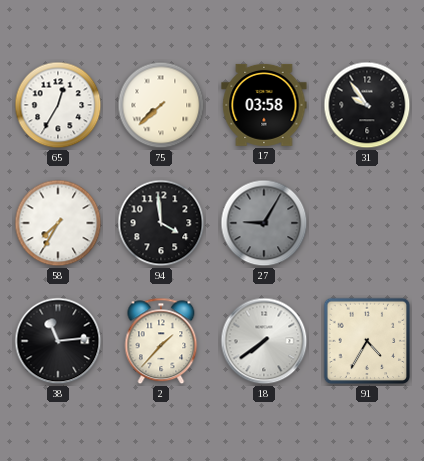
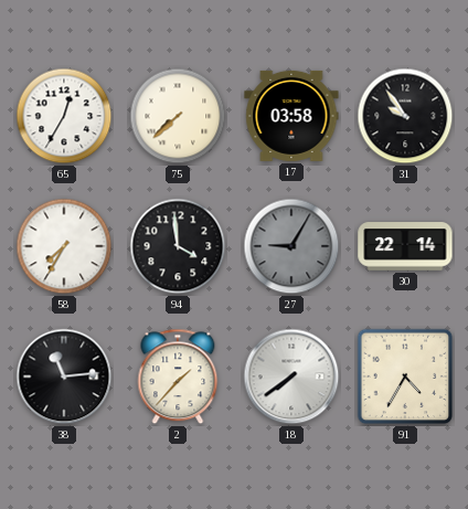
30: none -> 22:14 (405, 246)
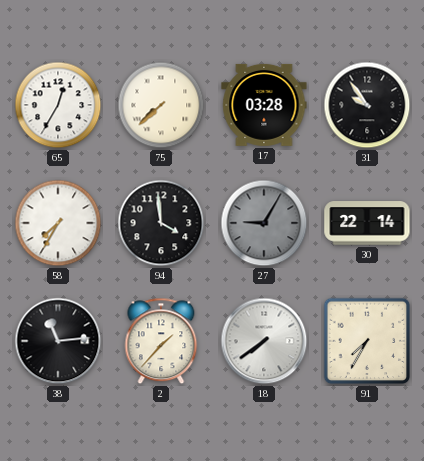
17: 03:58 -> 03:28 (264, 105)
91: 4:35 -> 7:35 (367, 341)
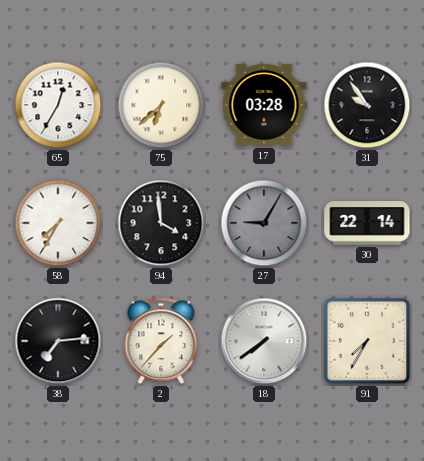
75: 7:38 -> 6:38 (161, 105)
38: 11:14 -> 7:14 (58, 341)
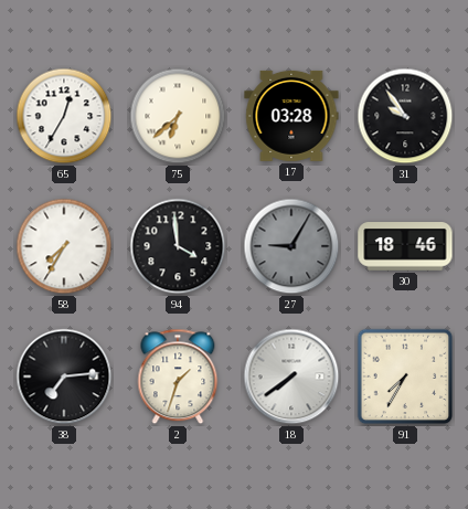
30: 22:14 -> 18:46 (405, 246)
2: 1:37 -> 1:33 (178, 377)
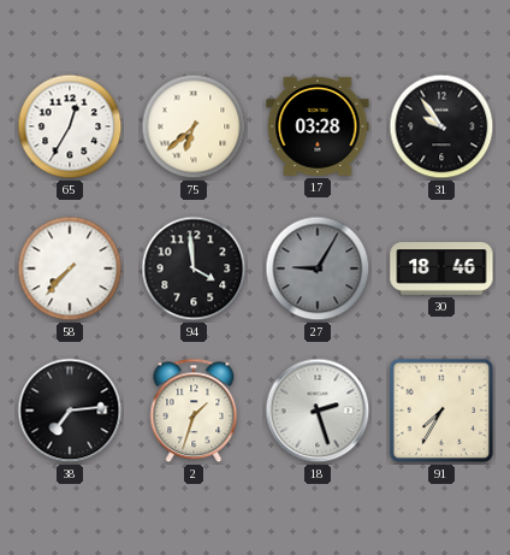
58: 7:35 -> 7:37 (70, 268)
18: 7:39 -> 2:27 (318, 411)
